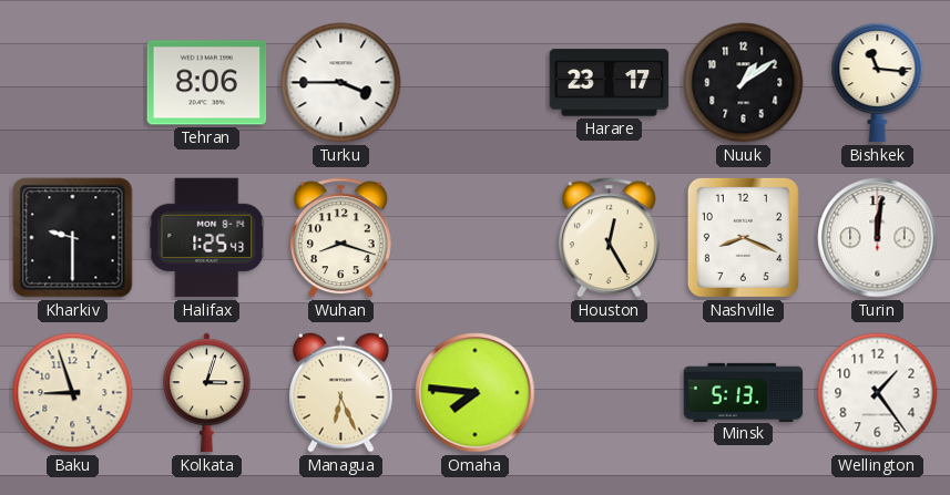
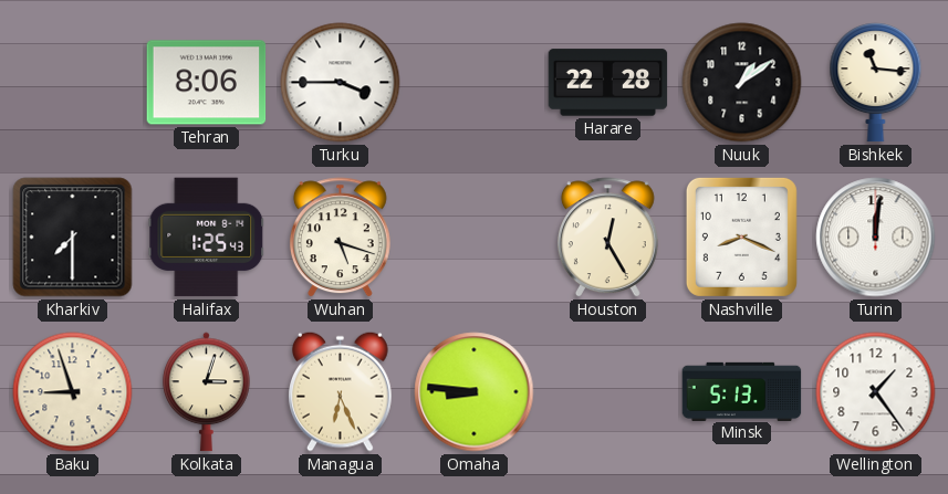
Harare: 23:17 -> 22:28 (608, 83)
Kharkiv: 9:30 -> 7:30 (73, 238)
Wuhan: 8:18 -> 5:18 (340, 238)
Omaha: 7:46 -> 8:46 (475, 392)
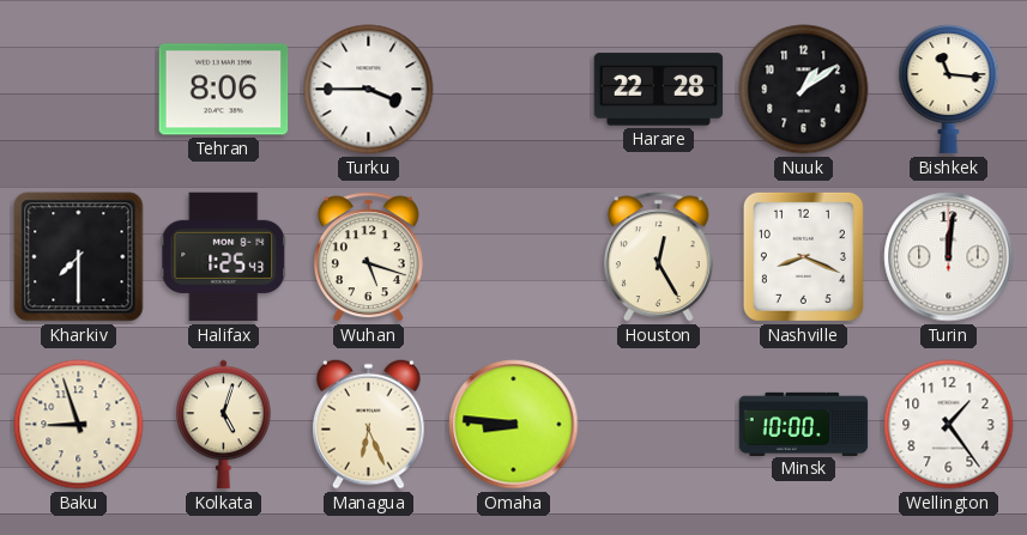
Kolkata: 3:03 -> 5:03 (224, 425)
Minsk: 5:13 -> 10:00 (804, 424)
